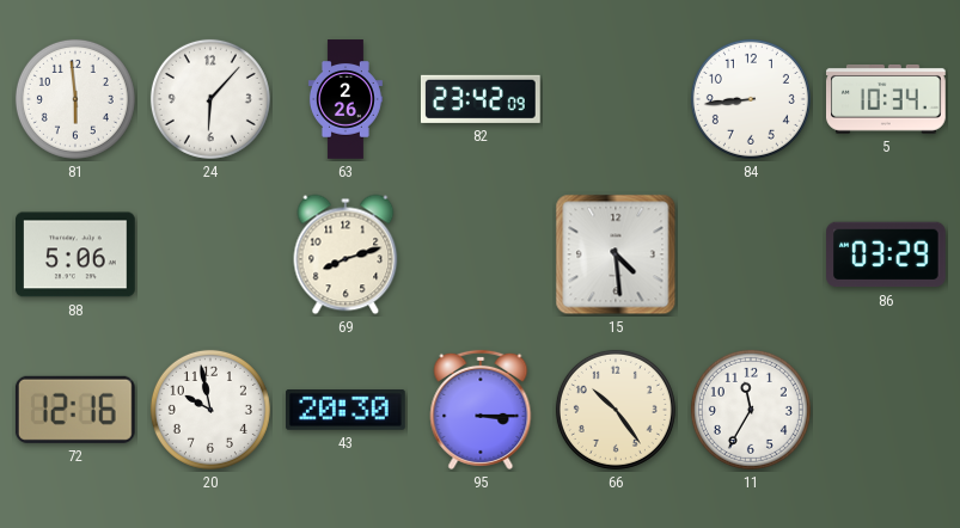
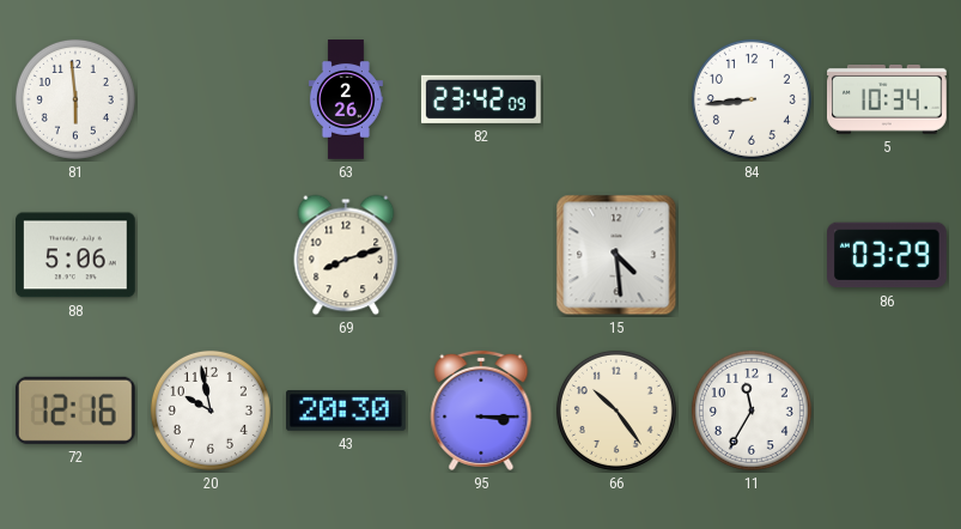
24: 6:07 -> none (210, 99)
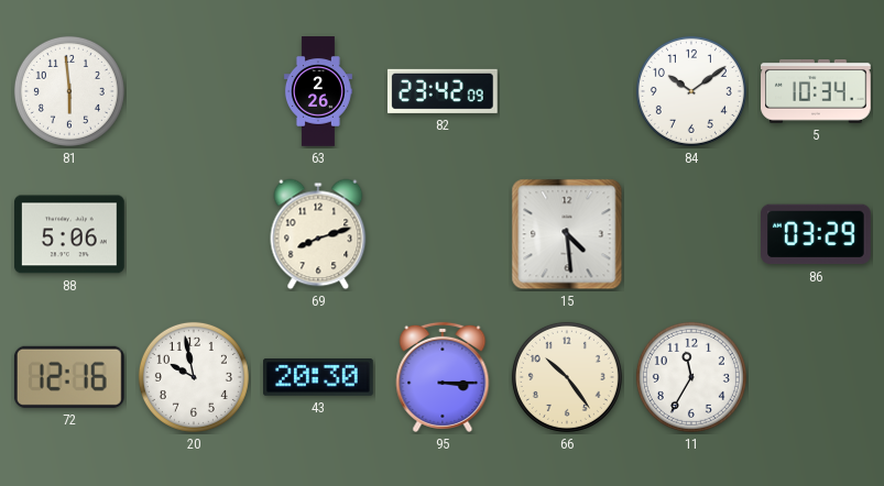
84: 8:44 -> 10:09 (691, 91)
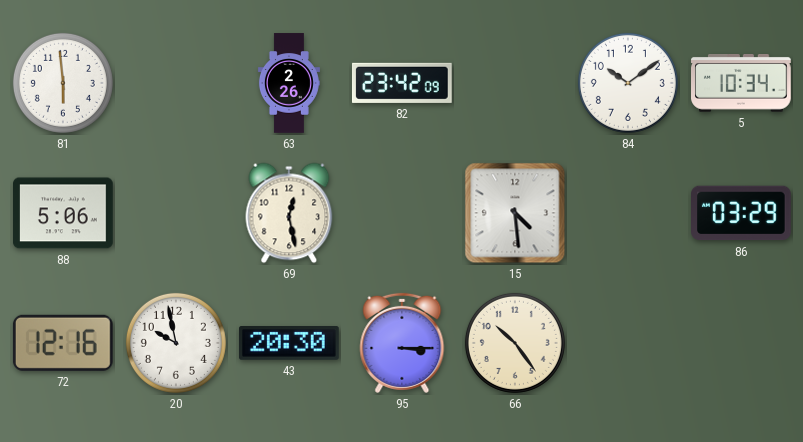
69: 8:12 -> 12:28 (289, 213)
11: 11:35 -> none (691, 377)
